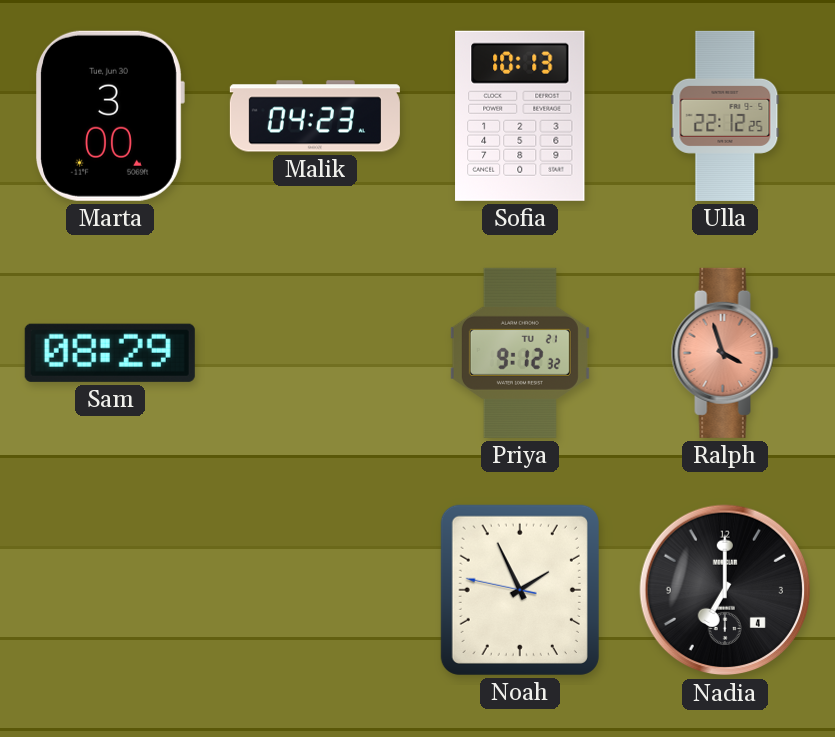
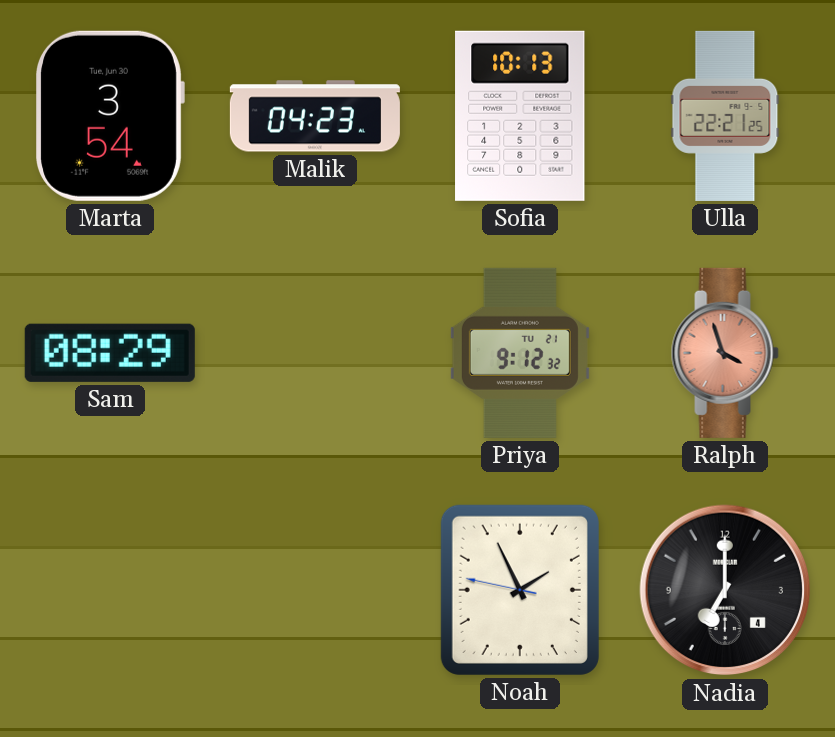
Marta: 3:00 -> 3:54 (110, 116)
Ulla: 22:12 -> 22:21 (725, 116)
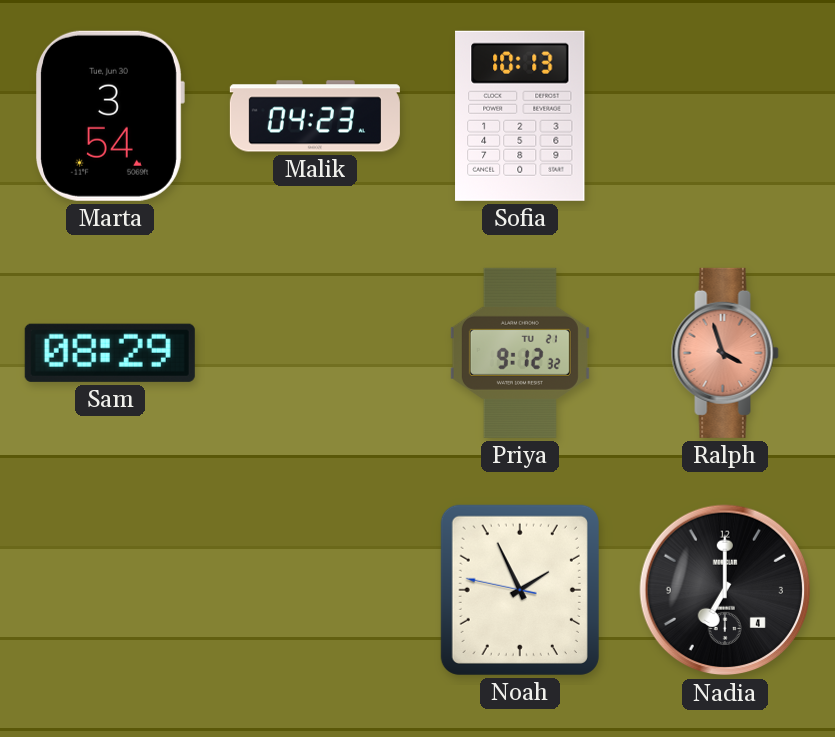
Ulla: 22:21 -> none (725, 116)
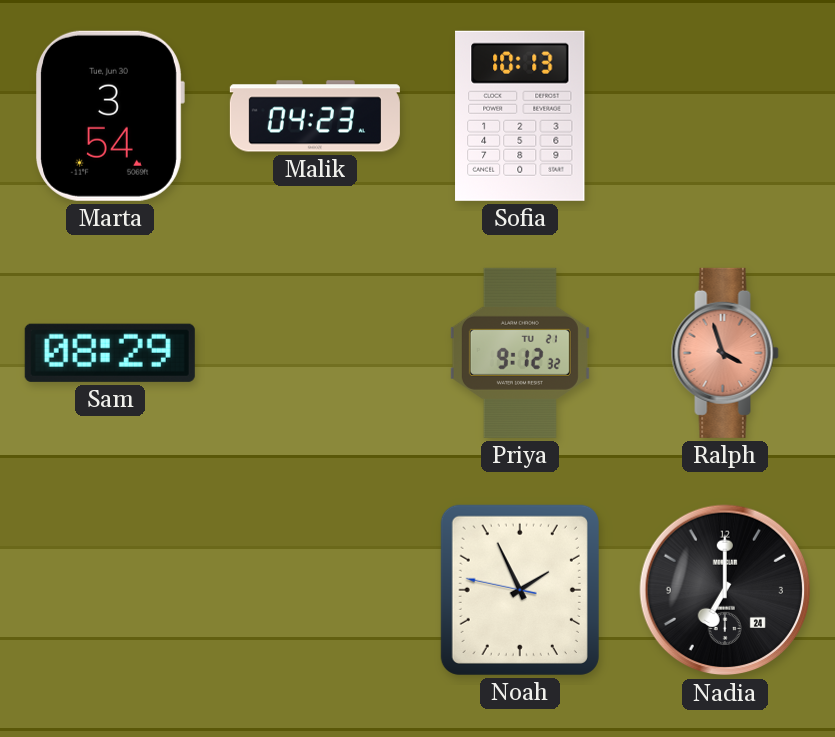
Nadia date: 4 -> 24 (725, 590)
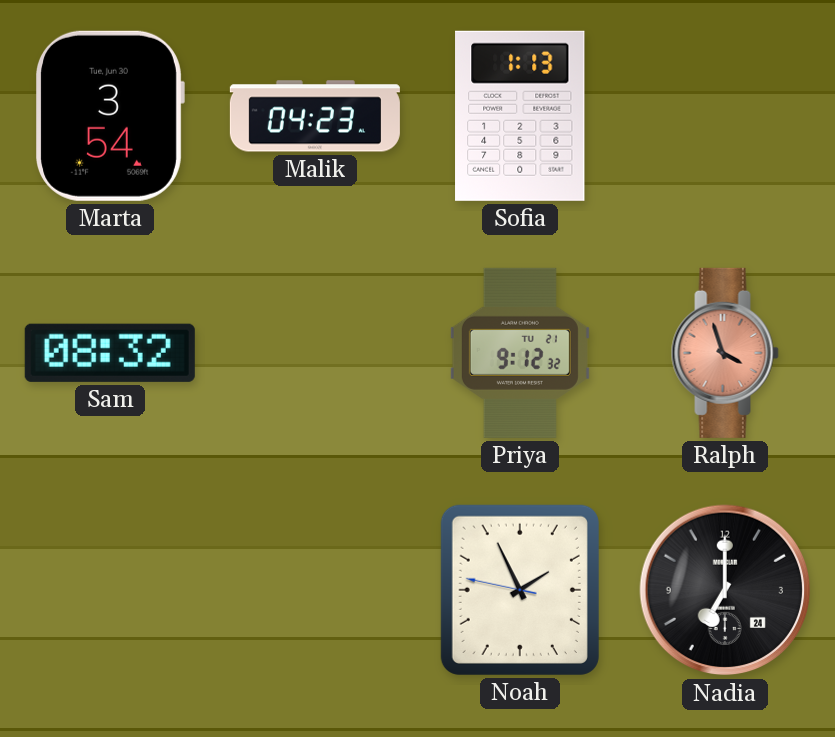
Sofia: 10:13 -> 1:13 (520, 116)
Sam: 08:29 -> 08:32 (110, 353)
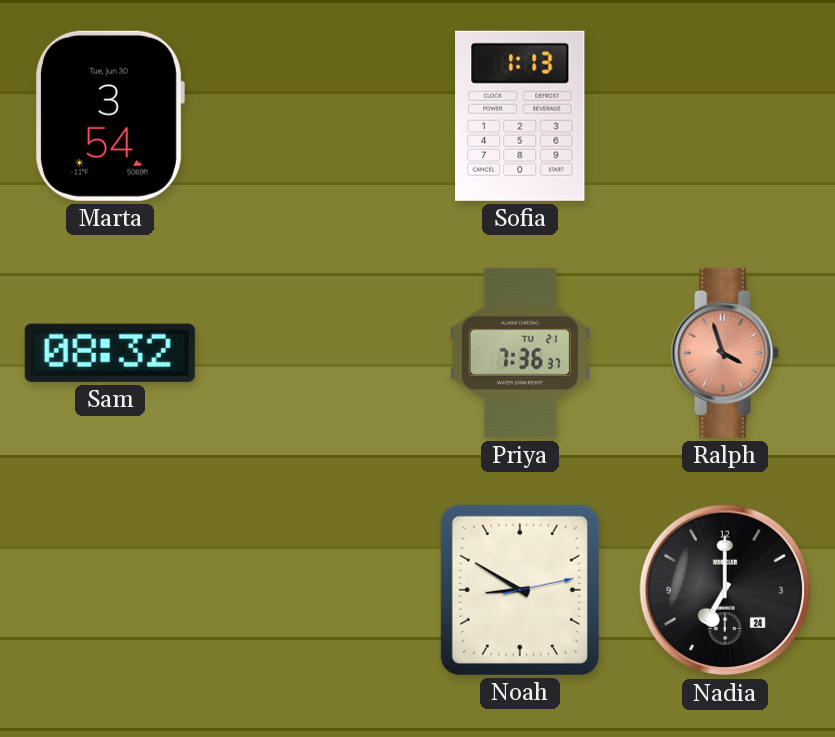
Malik: 04:23 -> none (315, 116)
Priya: 9:12 -> 7:36 (520, 353)
Noah: 1:55 -> 8:50 (520, 590)
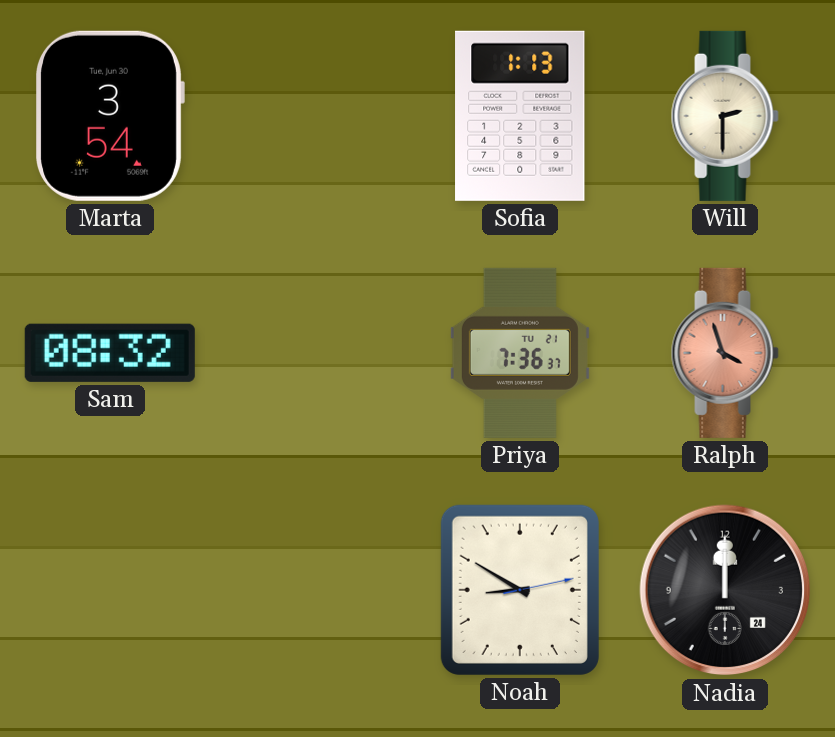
Will: none -> 2:30 (725, 116)
Nadia: 7:00 -> 12:00 (725, 590)
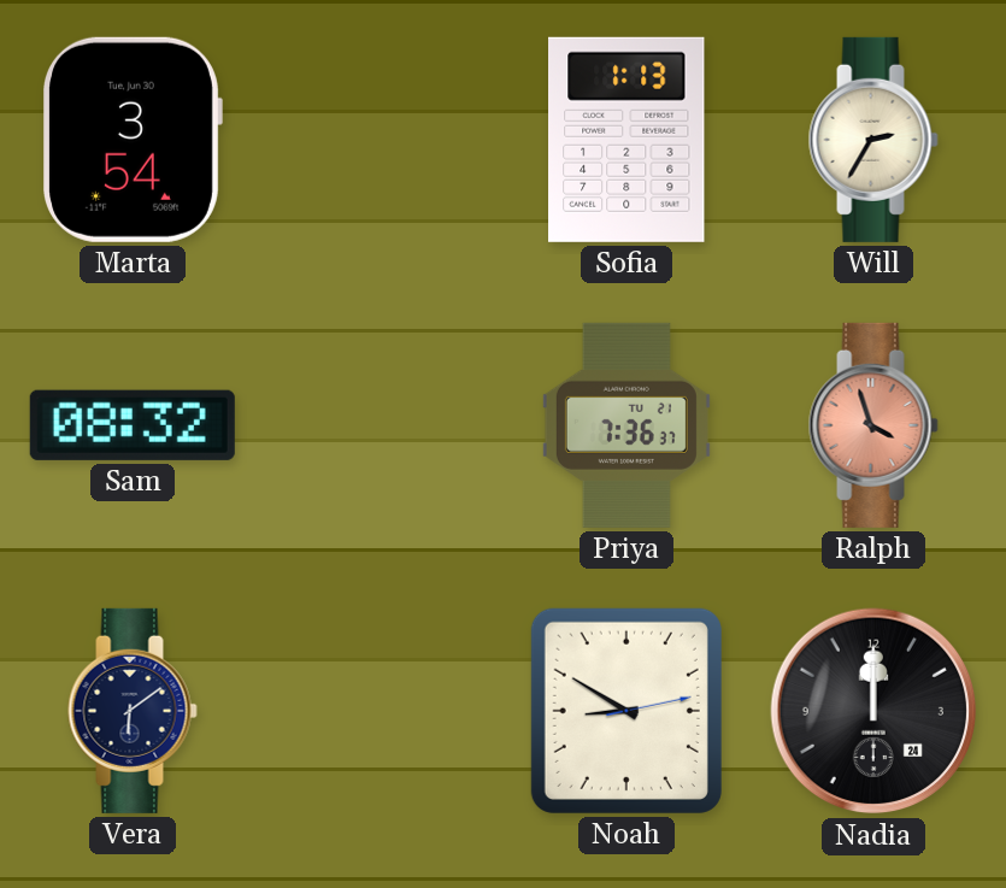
Will: 2:30 -> 2:35 (873, 140)
Vera: none -> 6:09 (133, 711)
